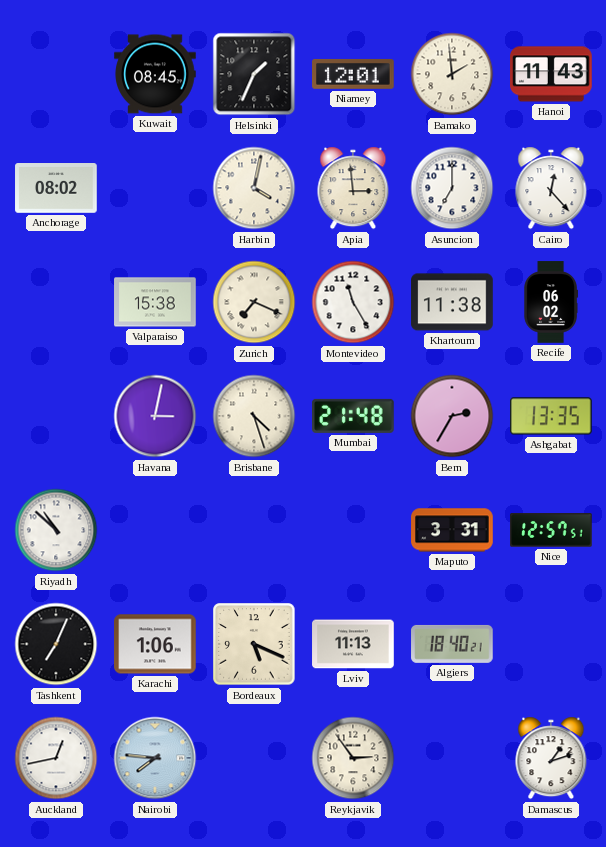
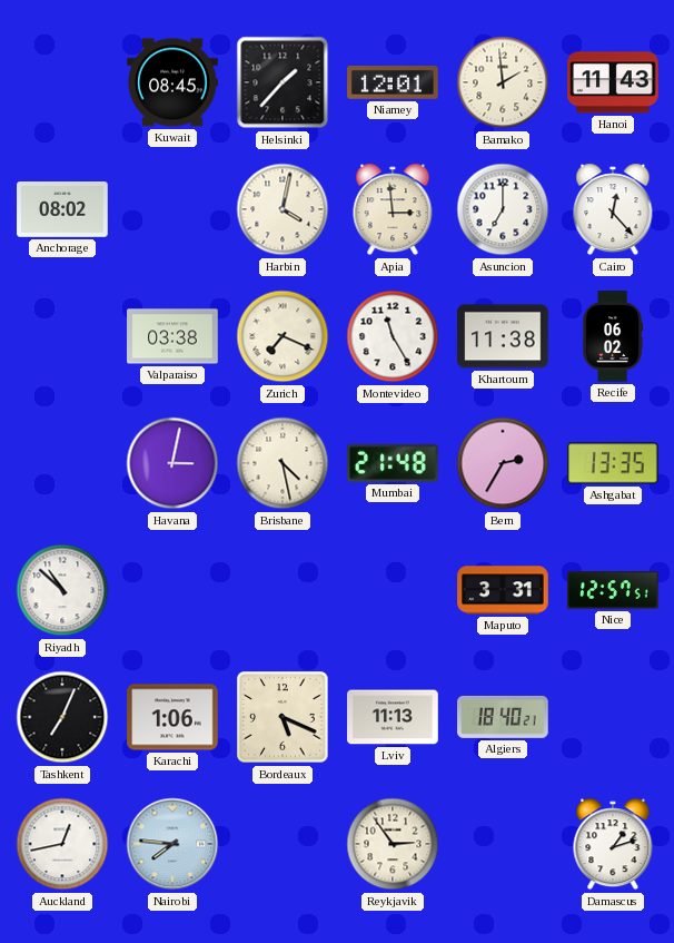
Helsinki: 1:34 -> 1:37 (283, 82)
Valparaiso: 15:38 -> 03:38 (172, 336)
Brisbane: 4:27 -> 4:28 (283, 463)
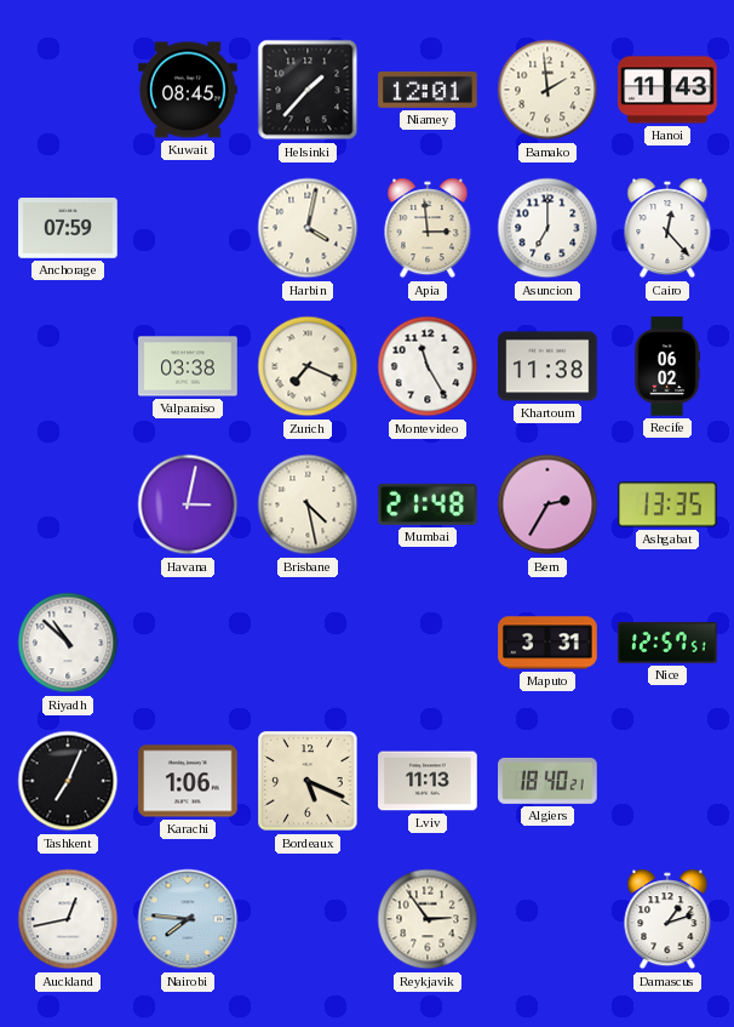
Anchorage: 08:02 -> 07:59 (68, 229)
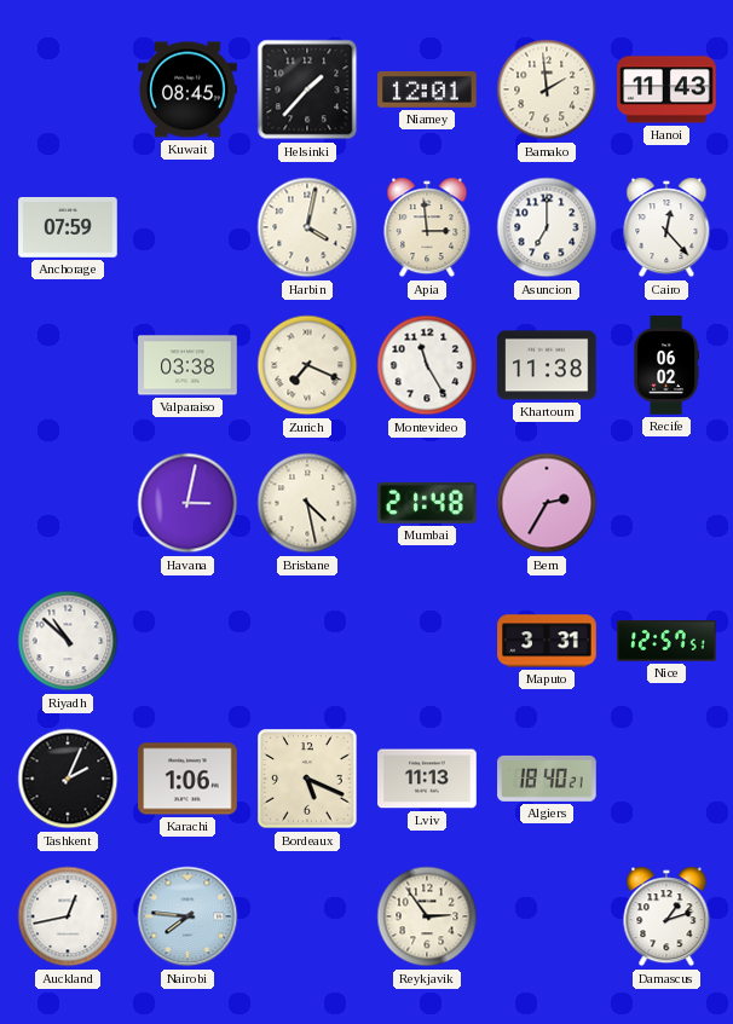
Ashgabat: 13:35 -> none (667, 504)
Tashkent: 7:04 -> 2:04 (68, 779)
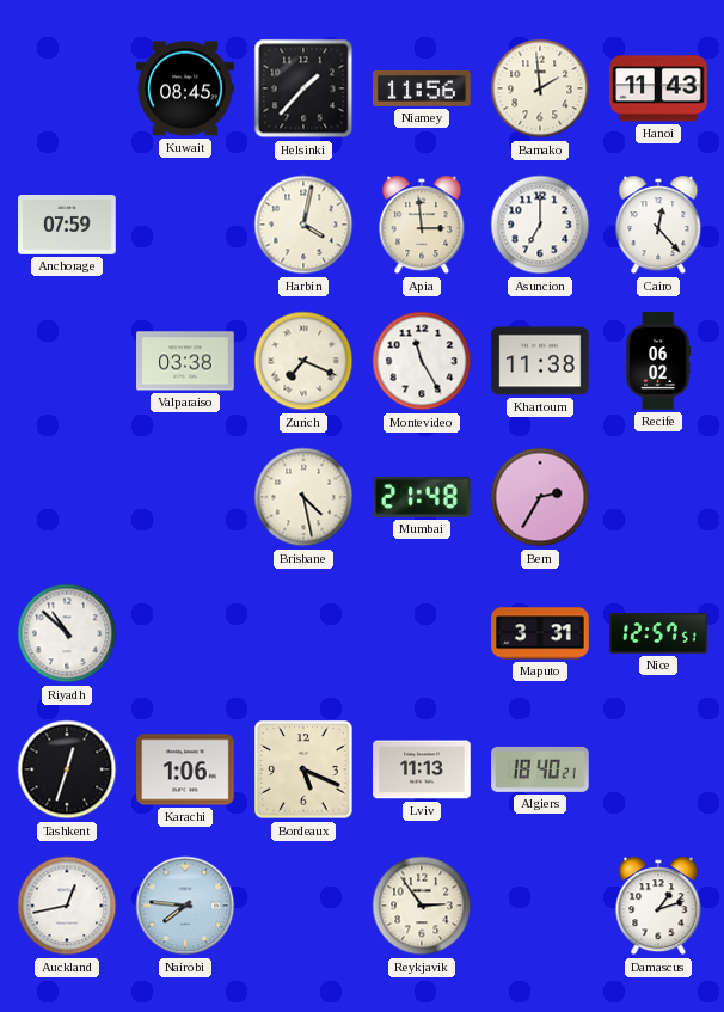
Niamey: 12:01 -> 11:56 (422, 88)
Havana: 3:02 -> none (187, 503)
Tashkent: 2:04 -> 12:33 (67, 769)
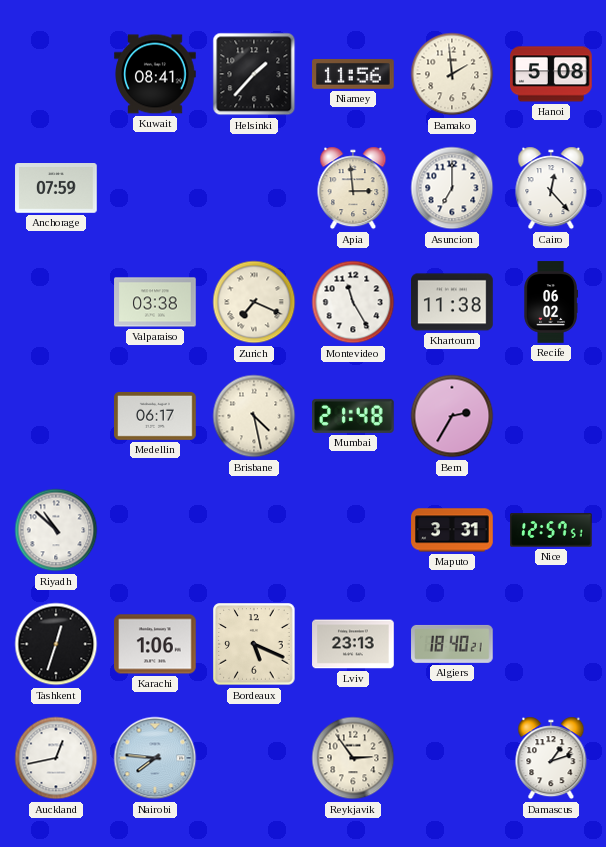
Kuwait: 08:45 -> 08:41 (155, 74)
Hanoi: 11:43 -> 5:08 (551, 74)
Harbin: 4:02 -> none (303, 225)
Medellin: none -> 06:17 (155, 416)
Lviv: 11:13 -> 23:13 (353, 644)
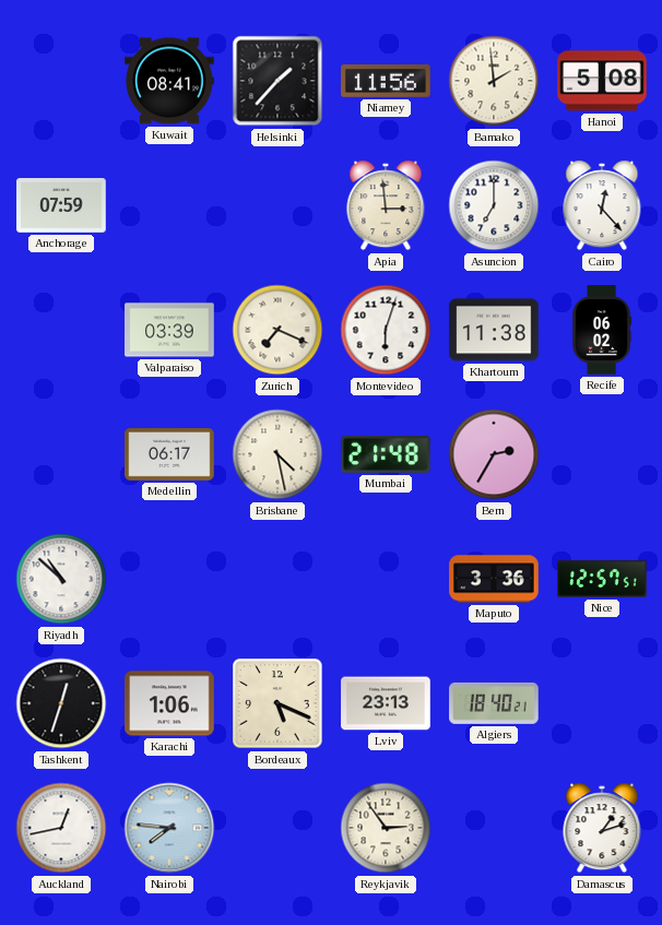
Valparaiso: 03:38 -> 03:39 (169, 330)
Montevideo: 11:25 -> 6:03 (386, 330)
Maputo: 3:31 -> 3:36 (494, 579)
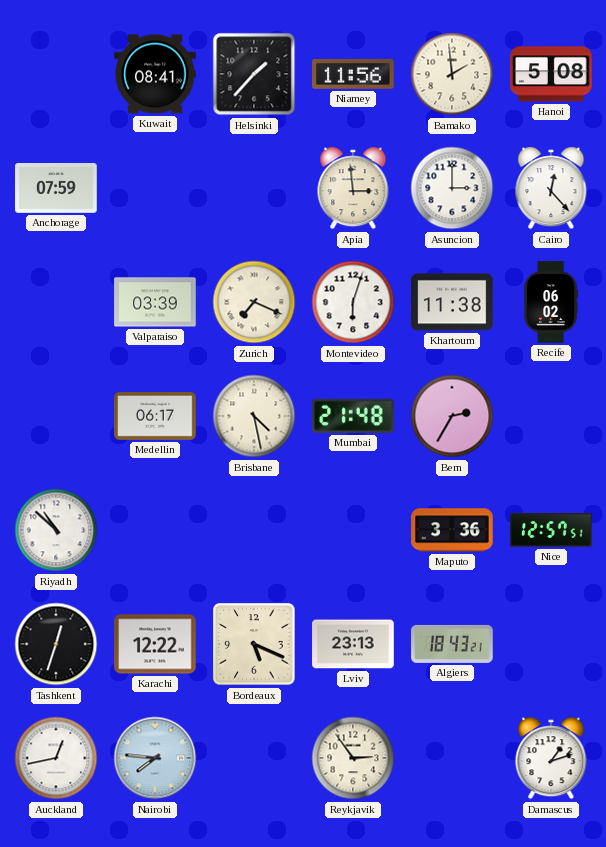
Asuncion: 7:00 -> 3:00 (452, 188)
Karachi: 1:06 -> 12:22 (155, 644)
Algiers: 18:40 -> 18:43 (452, 644)
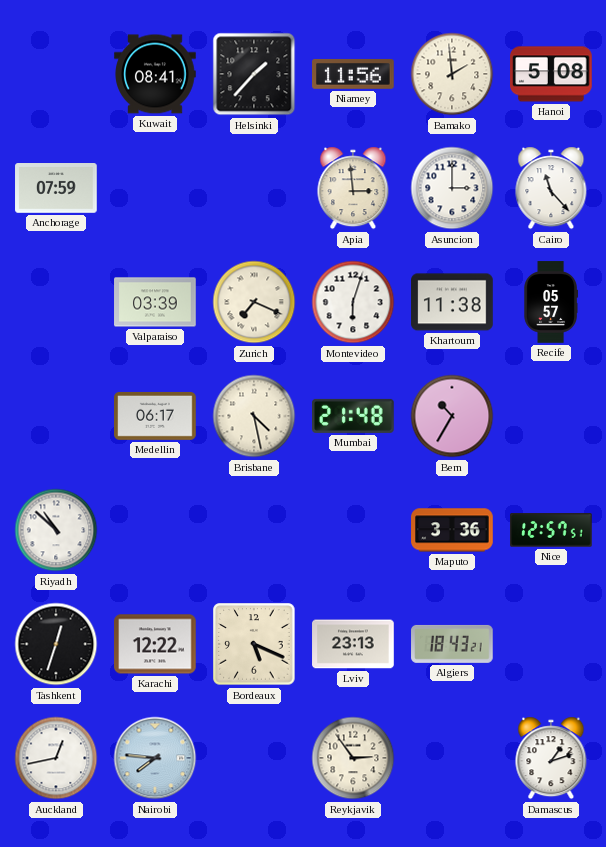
Cairo: 12:23 -> 11:23 (551, 188)
Recife: 06:02 -> 05:57 (550, 302)
Bern: 2:35 -> 10:35 (452, 416)
